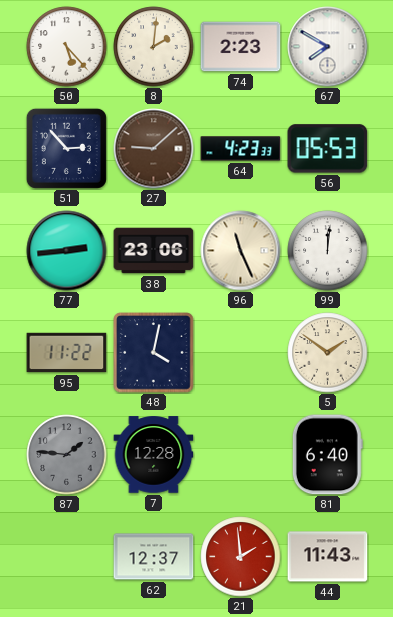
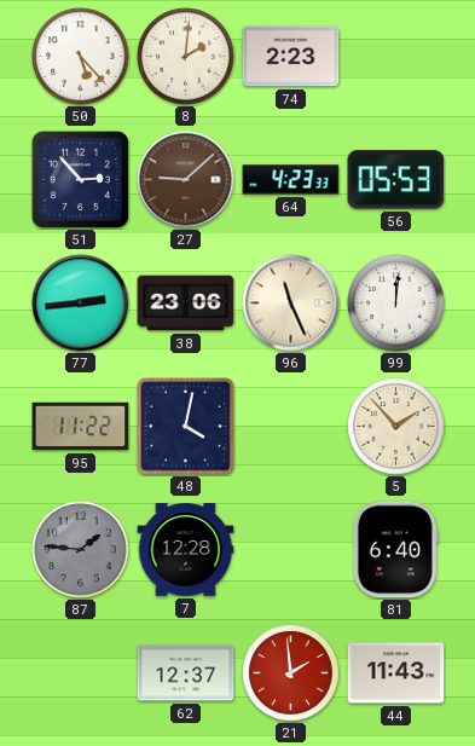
67: 7:50 -> none (328, 47)
5: 1:51 -> 1:53 (396, 427)
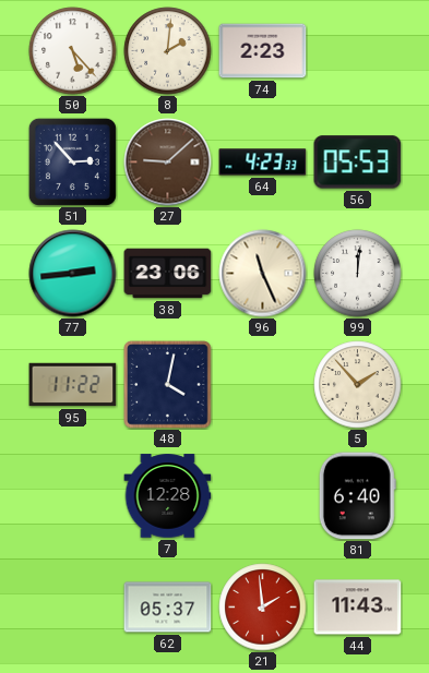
87: 1:46 -> none (81, 550)
62: 12:37 -> 05:37 (168, 608)
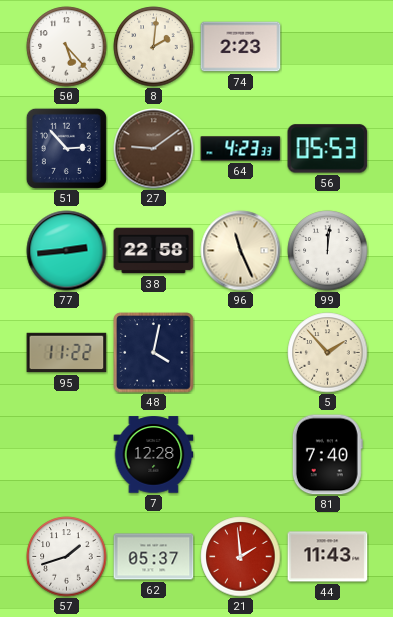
27: 9:08 -> 9:09 (154, 149)
38: 23:06 -> 22:58 (154, 251)
81: 6:40 -> 7:40 (327, 455)
57: none -> 1:42 (67, 557)
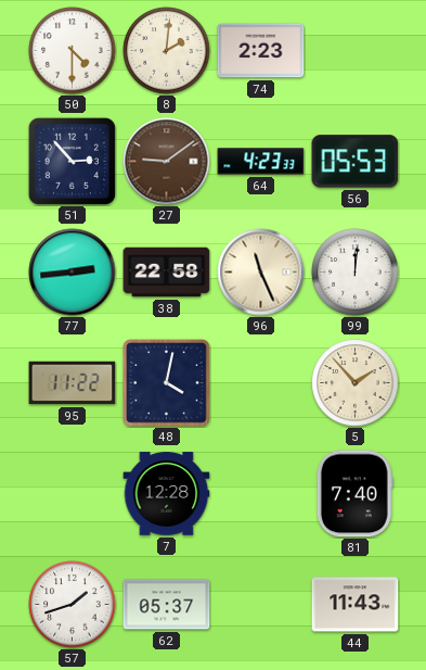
50: 5:23 -> 4:30 (73, 51)
21: 1:59 -> none (241, 557)
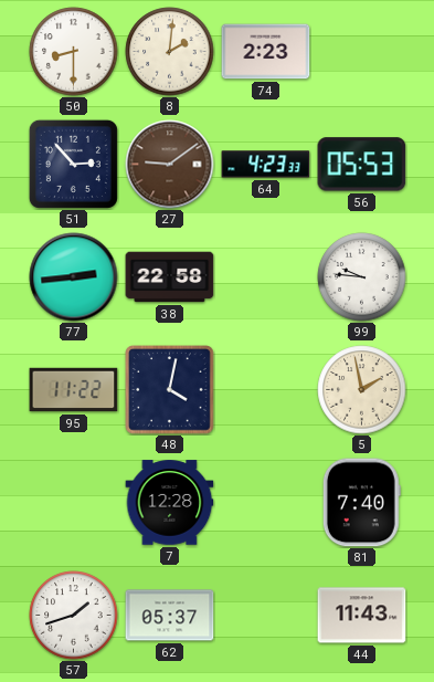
50: 4:30 -> 8:30 (74, 52)
96: 11:26 -> none (261, 273)
99: 12:01 -> 9:46 (362, 277)
5: 1:53 -> 1:58 (362, 390)
